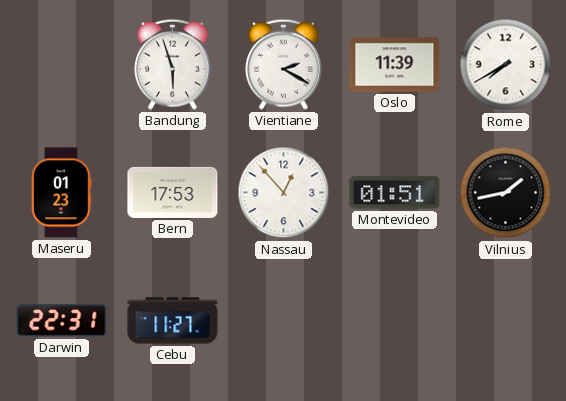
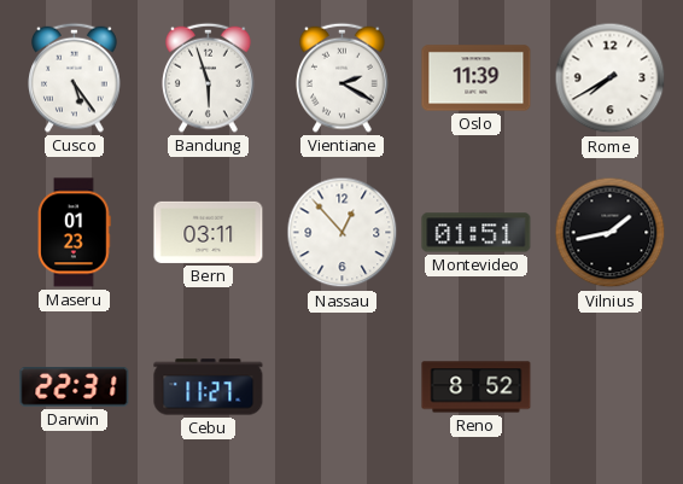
Cusco: none -> 5:24 (75, 77)
Bern: 17:53 -> 03:11 (209, 232)
Reno: none -> 8:52 (477, 387)
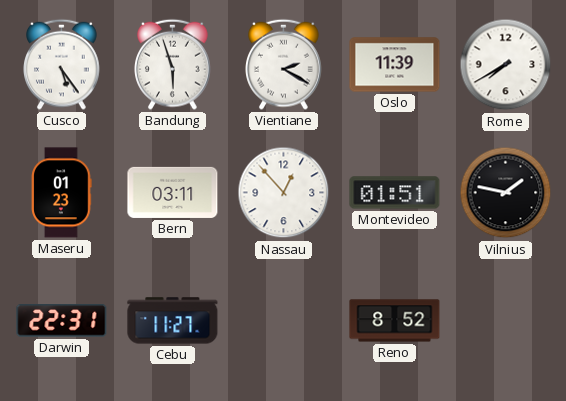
Vilnius: 1:43 -> 1:47 (506, 193)
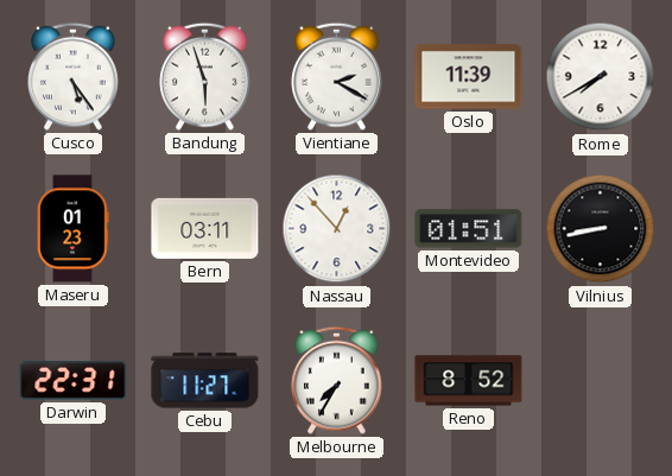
Vilnius: 1:47 -> 8:43 (601, 229)
Melbourne: none -> 7:35 (337, 380)
